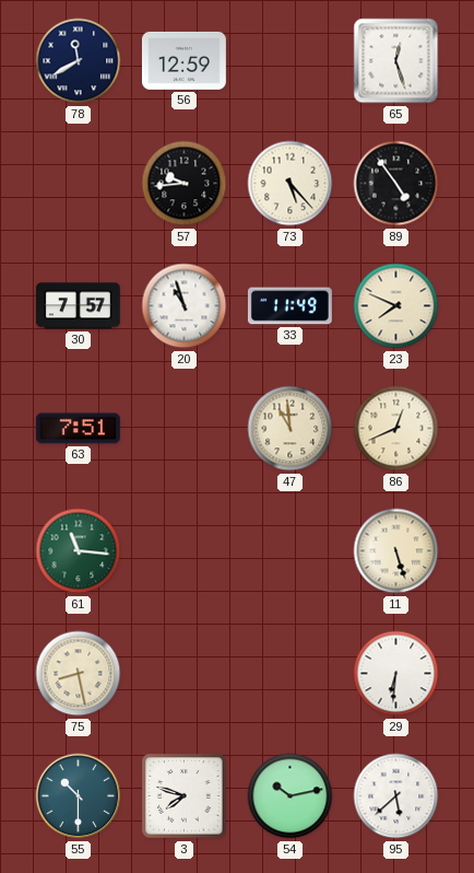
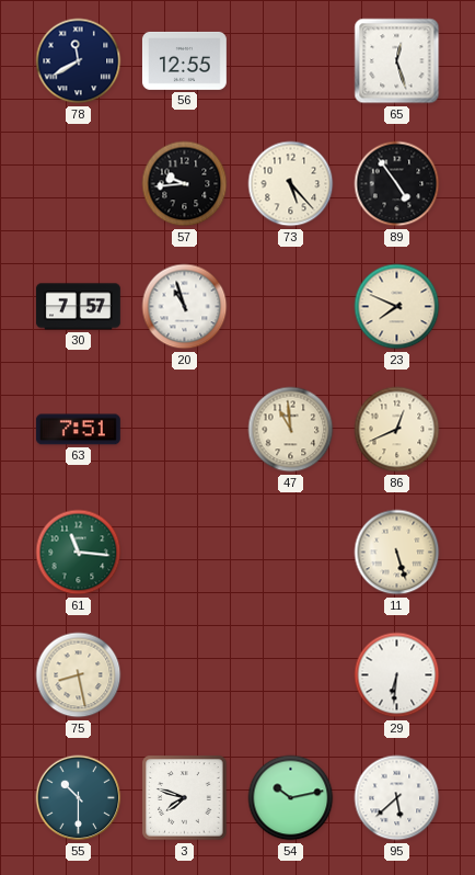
56: 12:59 -> 12:55 (184, 60)
33: 11:49 -> none (289, 306)
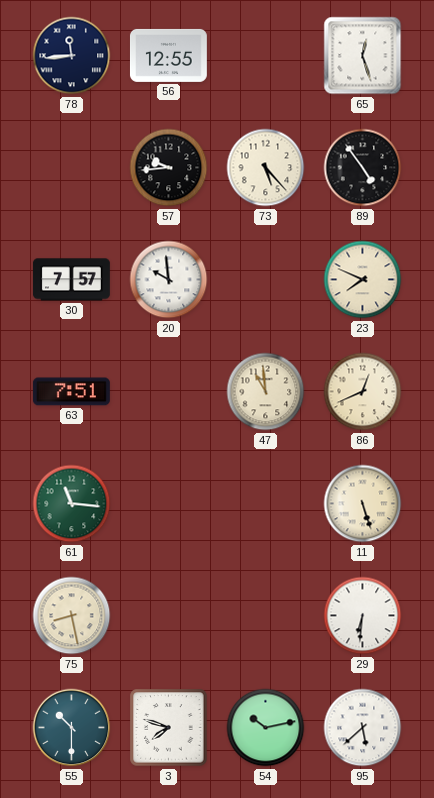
78: 11:40 -> 11:44 (72, 56)
20: 10:57 -> 9:59 (169, 280)
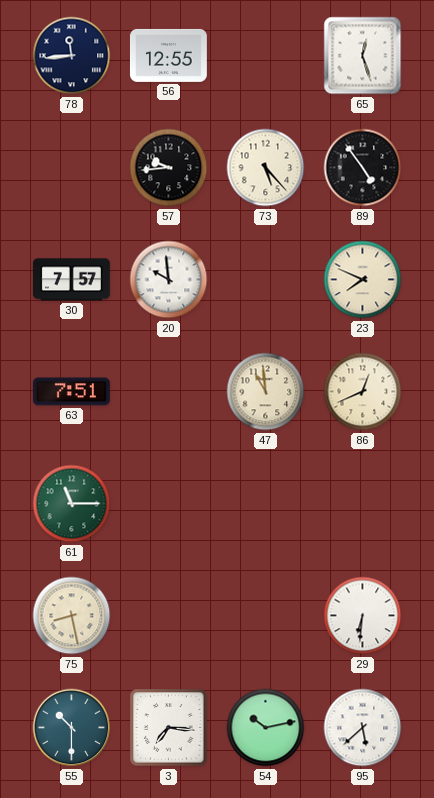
61: 11:16 -> 11:15 (72, 504)
11: 5:27 -> none (363, 504)
3: 7:48 -> 7:16 (169, 728)
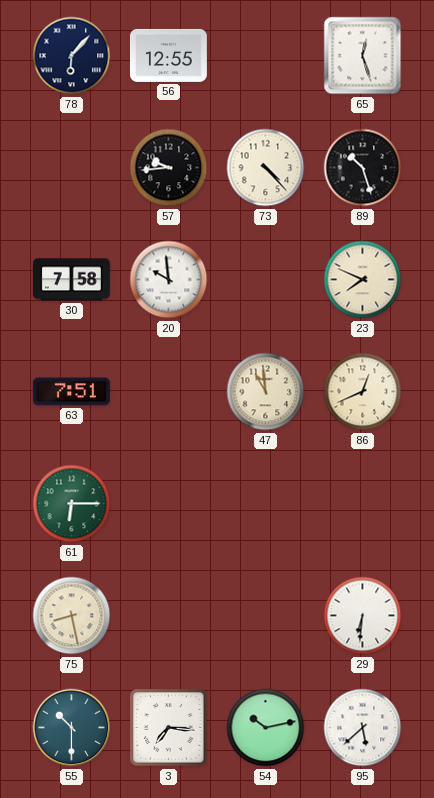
78: 11:44 -> 6:07 (72, 56)
73: 5:23 -> 4:23 (266, 168)
89: 4:54 -> 10:27 (363, 168)
30: 7:57 -> 7:58 (71, 280)
61: 11:15 -> 6:15 (72, 504)
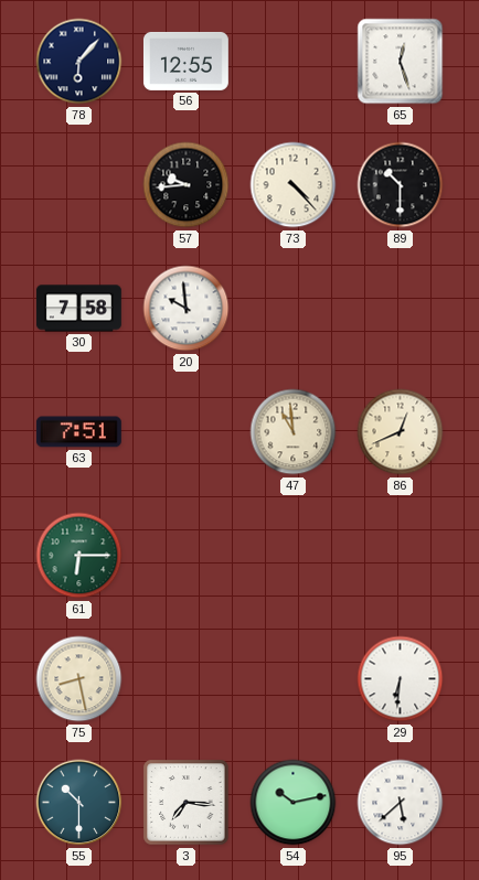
89: 10:27 -> 10:30 (401, 185)
23: 7:49 -> none (363, 280)
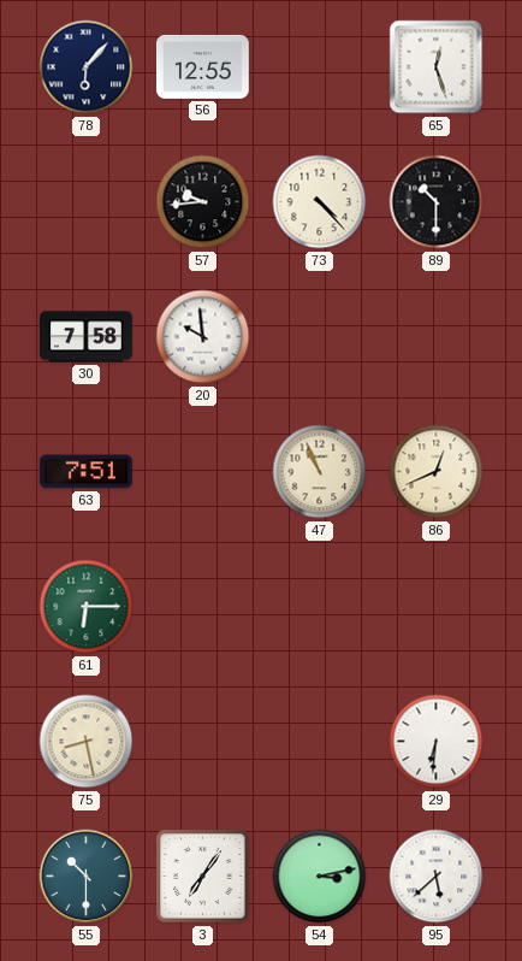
47: 10:59 -> 10:56 (320, 472)
3: 7:16 -> 7:06 (203, 877)
54: 10:13 -> 3:13 (320, 877)
